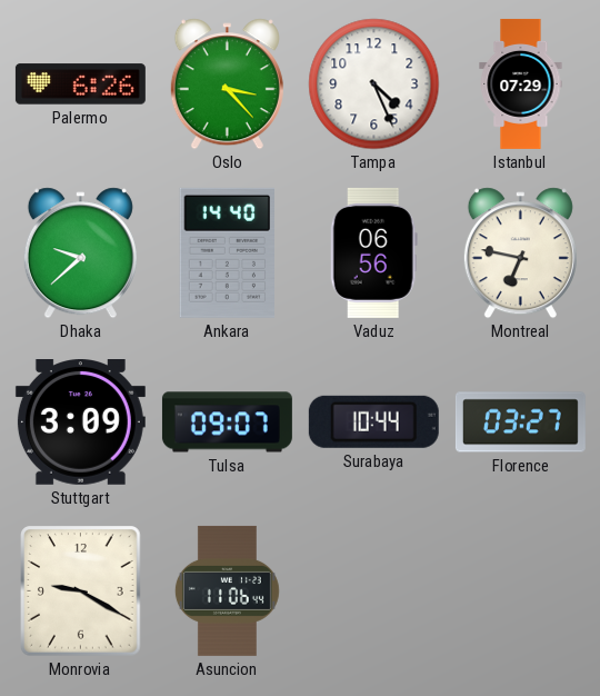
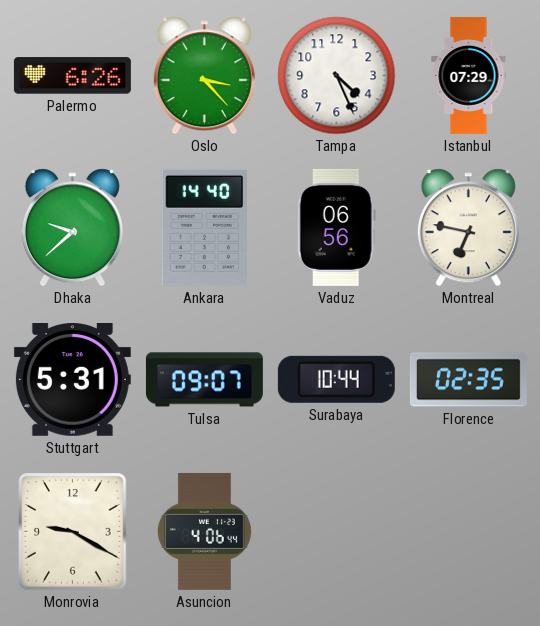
Stuttgart: 3:09 -> 5:31 (72, 380)
Florence: 03:27 -> 02:35 (468, 380)
Asuncion: 11:06 -> 4:06 (204, 531)
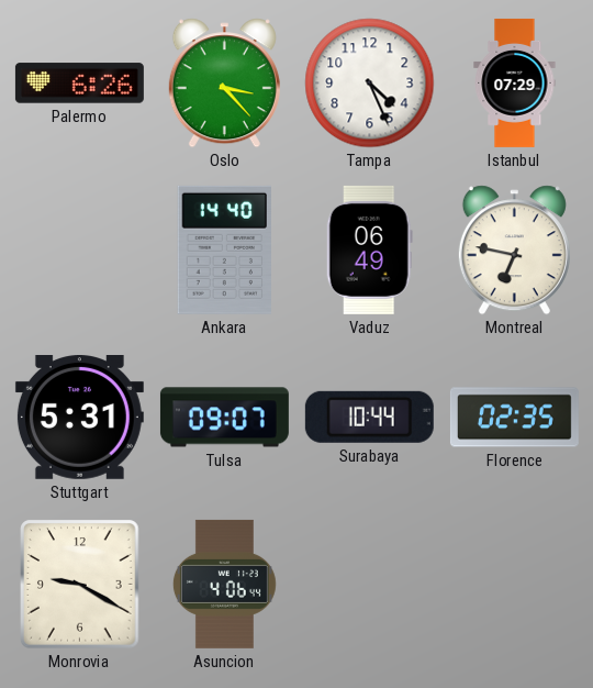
Dhaka: 9:38 -> none (72, 228)
Vaduz: 06:56 -> 06:49 (369, 249)
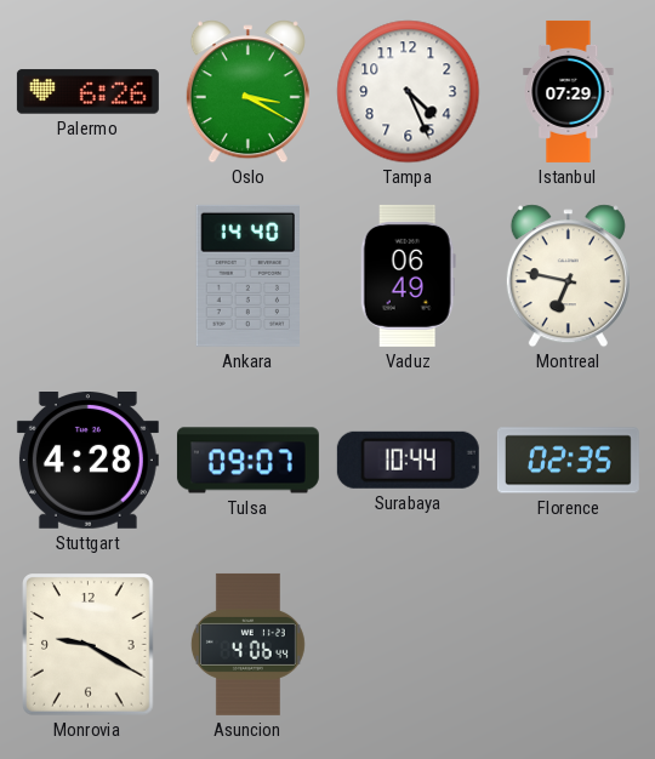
Oslo: 3:23 -> 3:20 (247, 92)
Stuttgart: 5:31 -> 4:28 (87, 461)
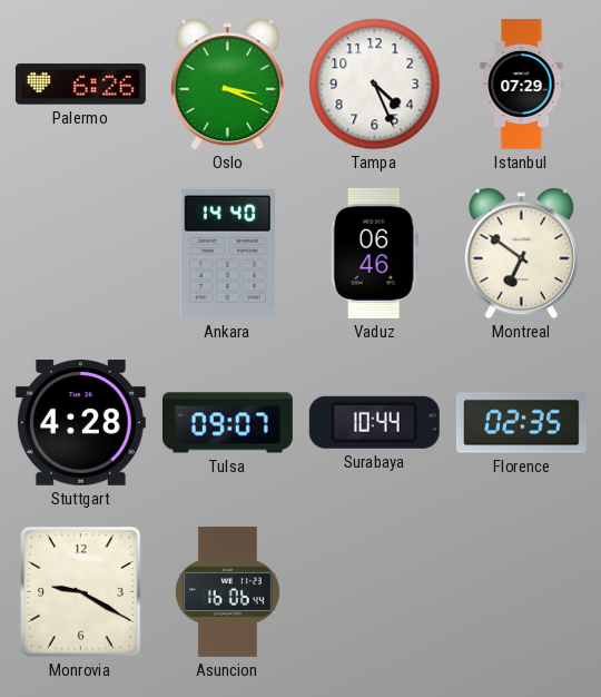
Oslo: 3:20 -> 3:19 (227, 85)
Vaduz: 06:49 -> 06:46 (374, 253)
Montreal: 6:47 -> 6:51 (521, 254)
Asuncion: 4:06 -> 16:06 (227, 591)
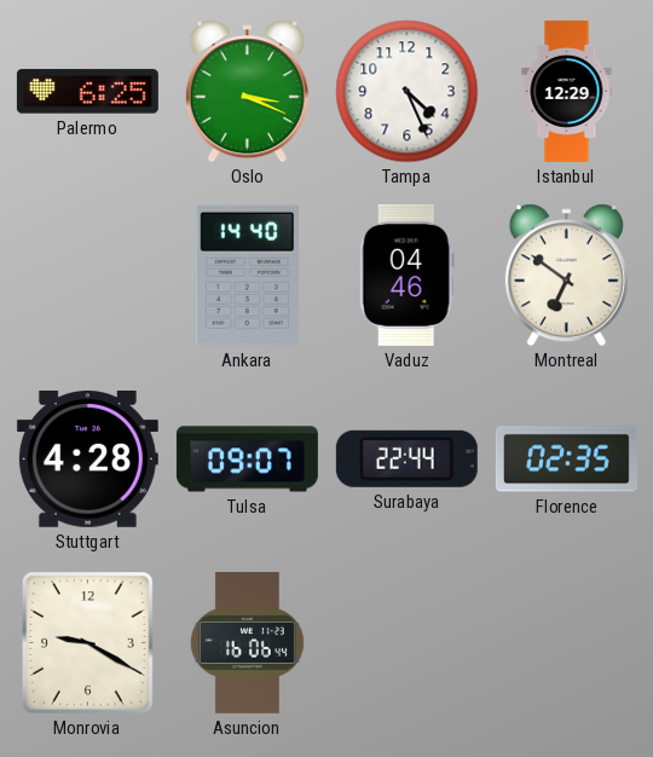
Palermo: 6:26 -> 6:25 (87, 92)
Istanbul: 07:29 -> 12:29 (567, 91)
Vaduz: 06:46 -> 04:46 (406, 275)
Surabaya: 10:44 -> 22:44 (406, 458)
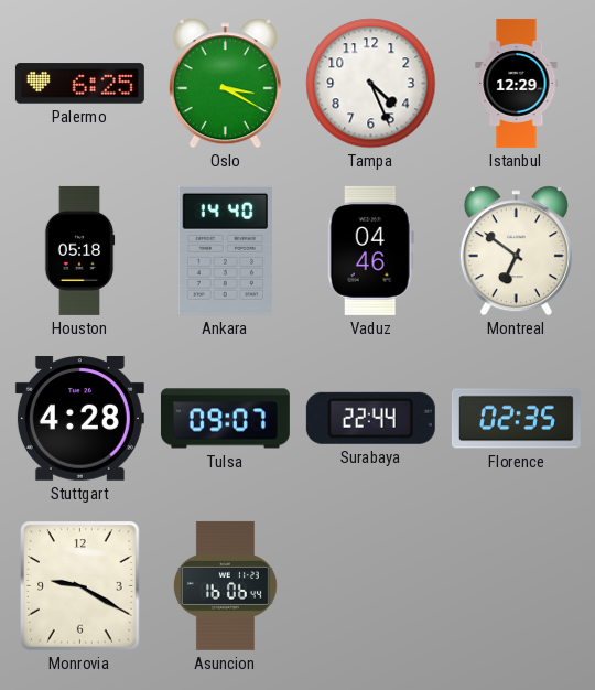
Oslo: 3:19 -> 3:20 (225, 84)
Houston: none -> 05:18 (79, 250)
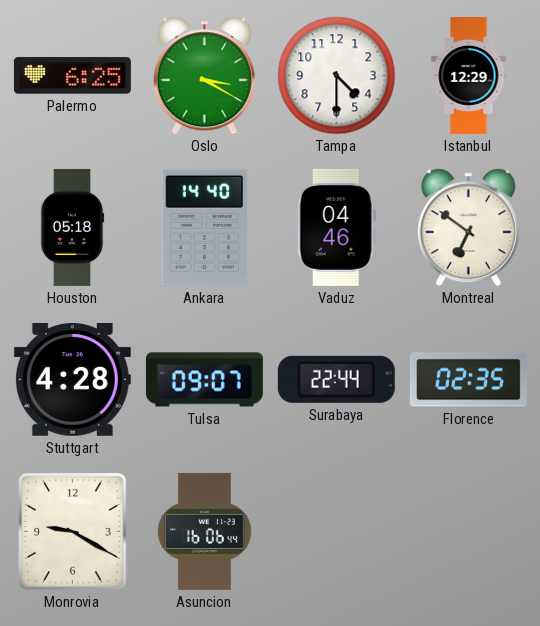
Tampa: 4:26 -> 4:30 (337, 76)
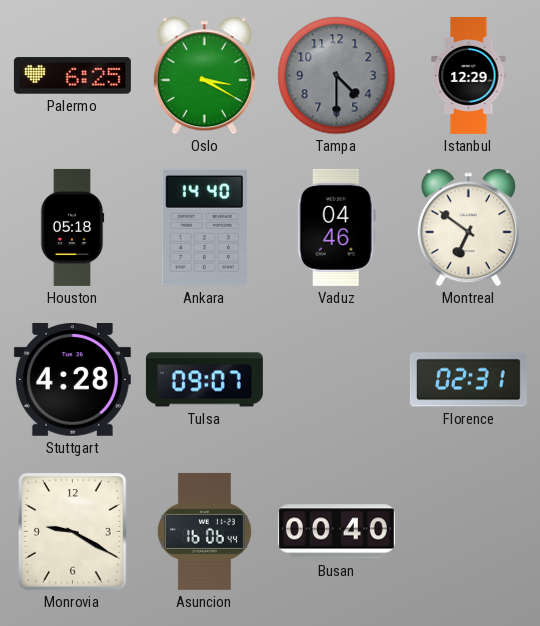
Tampa dial: white -> grey (337, 76)
Surabaya: 22:44 -> none (336, 379)
Florence: 02:35 -> 02:31 (468, 380)
Busan: none -> 00:40 (336, 532)
